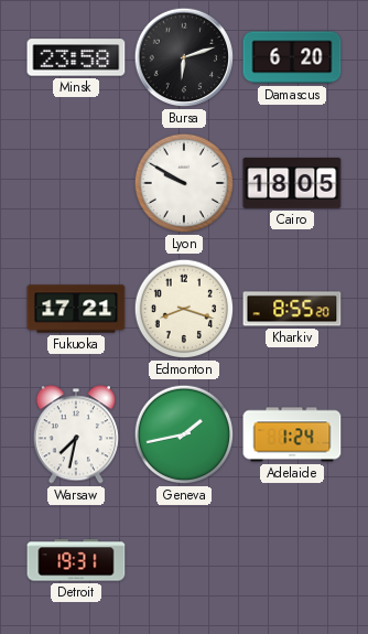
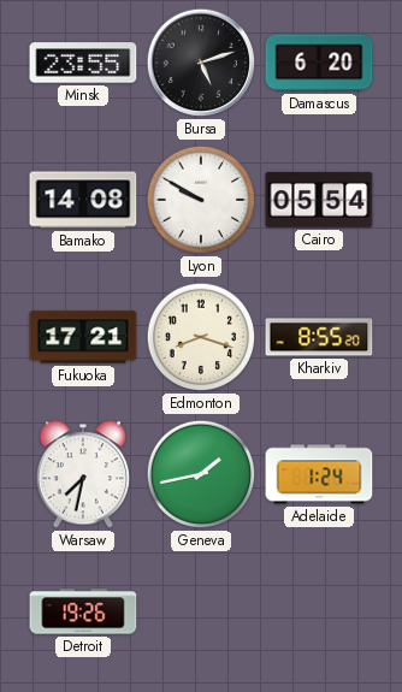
Minsk: 23:58 -> 23:55 (83, 63)
Bursa: 6:12 -> 5:12 (201, 63)
Bamako: none -> 14:08 (83, 200)
Cairo: 18:05 -> 05:54 (319, 200)
Detroit: 19:31 -> 19:26 (83, 611)
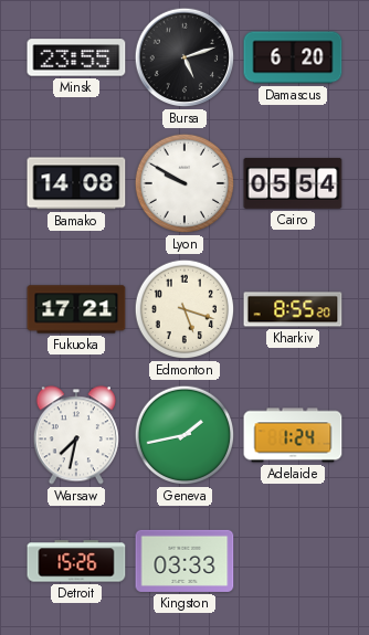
Edmonton: 8:18 -> 5:18 (184, 309)
Detroit: 19:26 -> 15:26 (76, 561)
Kingston: none -> 03:33 (184, 561)
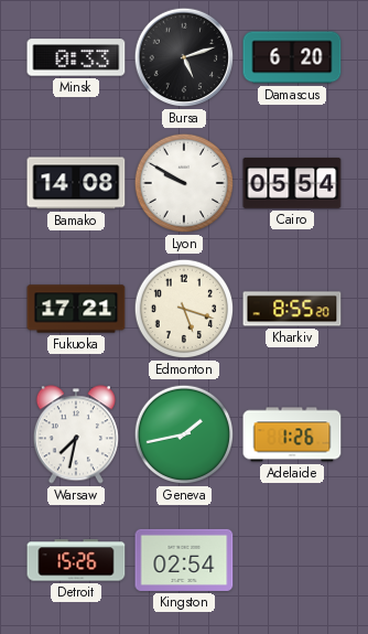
Minsk: 23:55 -> 0:33 (76, 57)
Adelaide: 1:24 -> 1:26 (292, 434)
Kingston: 03:33 -> 02:54 (184, 560)
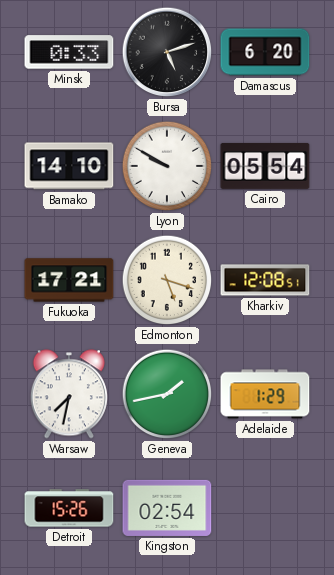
Bamako: 14:08 -> 14:10 (69, 166)
Kharkiv: 8:55 -> 12:08 (265, 280)
Adelaide: 1:26 -> 1:29 (265, 394)
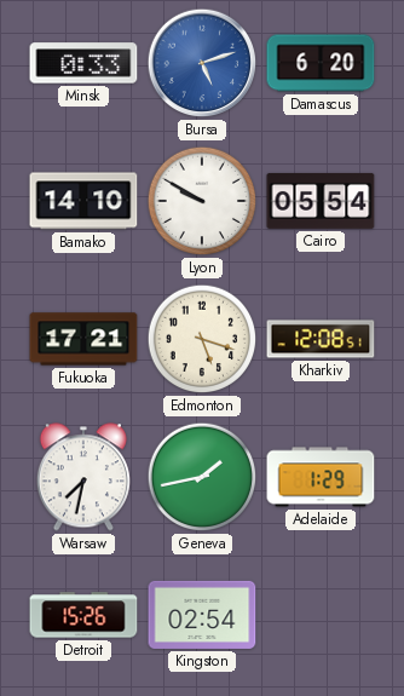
Bursa dial: black -> blue (202, 63)
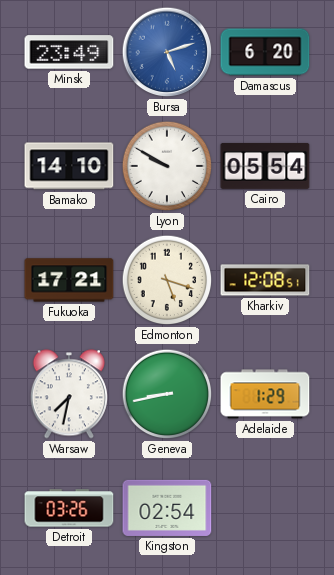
Minsk: 0:33 -> 23:49 (69, 52)
Geneva: 1:43 -> 8:43 (167, 394)
Detroit: 15:26 -> 03:26 (69, 508)
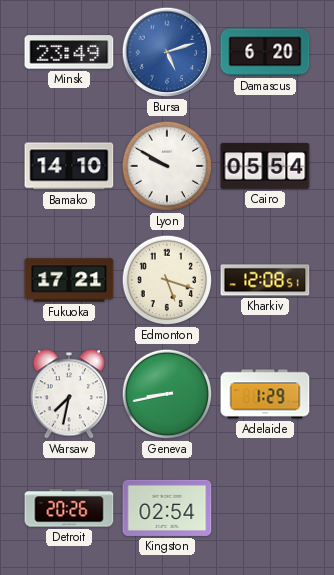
Detroit: 03:26 -> 20:26 (69, 508)
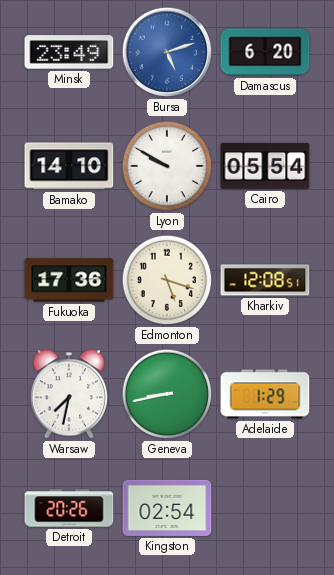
Fukuoka: 17:21 -> 17:36 (69, 280)
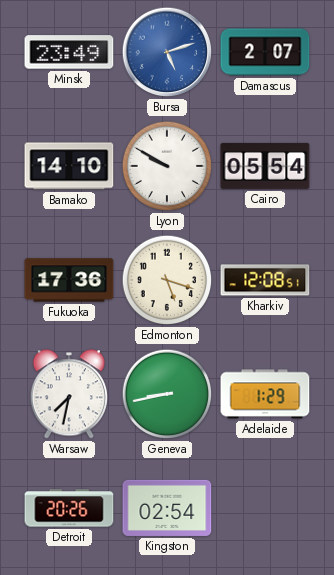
Damascus: 6:20 -> 2:07 (265, 52)
